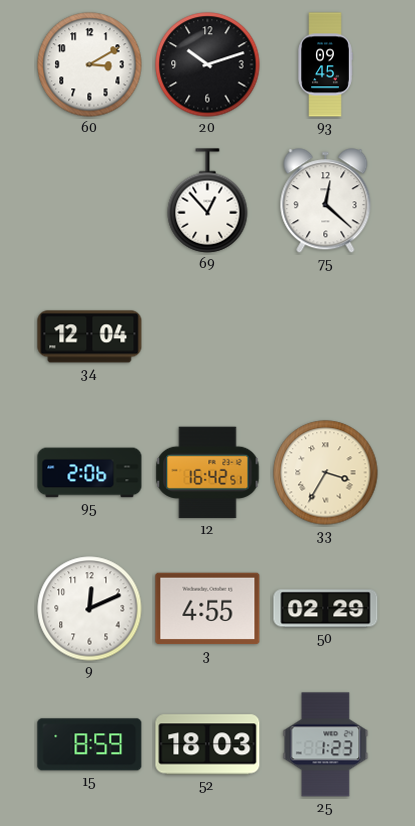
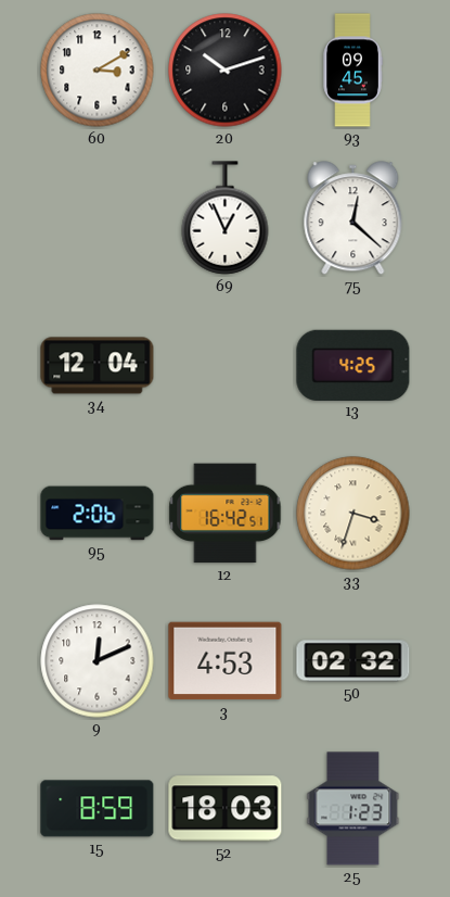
69: 12:53 -> 12:56 (226, 218)
13: none -> 4:25 (353, 365)
33: 3:35 -> 3:33 (353, 514)
3: 4:55 -> 4:53 (226, 661)
50: 02:29 -> 02:32 (353, 661)
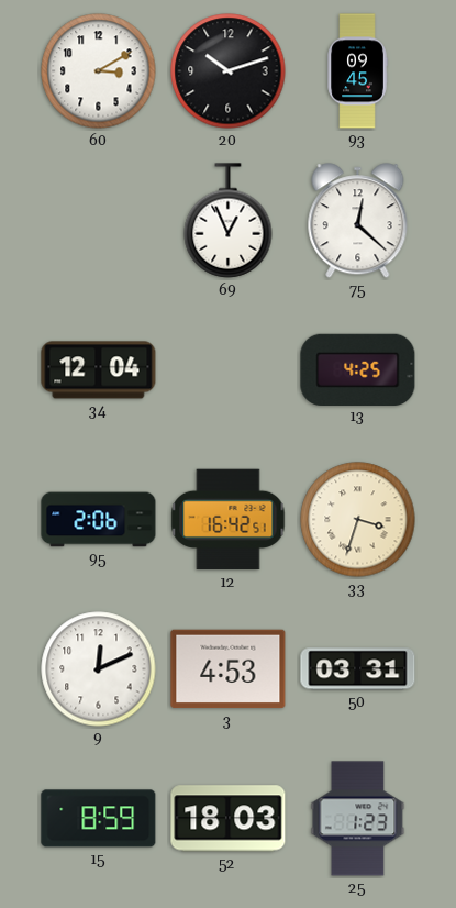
50: 02:32 -> 03:31 (358, 669)
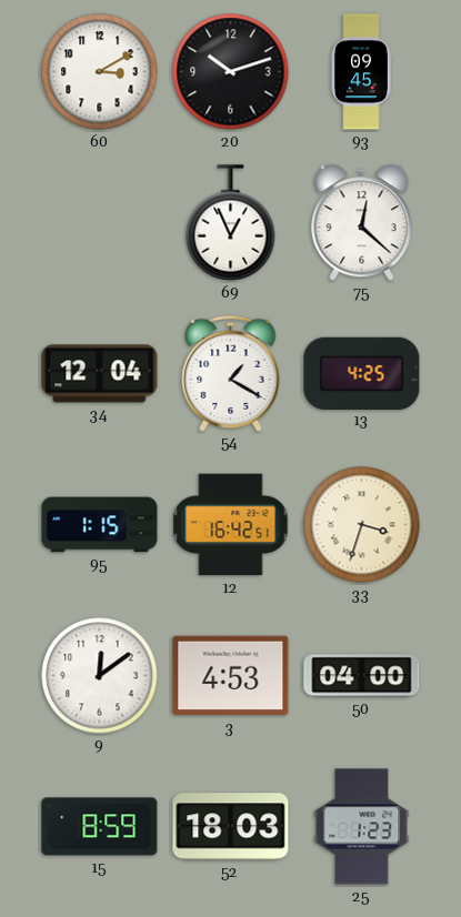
54: none -> 1:20 (231, 373)
95: 2:06 -> 1:15 (100, 525)
9: 12:11 -> 12:09 (100, 676)
50: 03:31 -> 04:00 (362, 676)
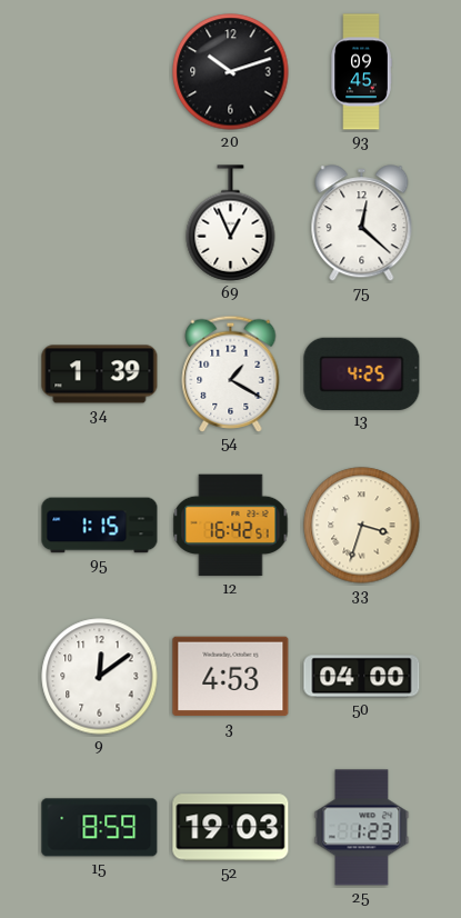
60: 3:10 -> none (100, 72)
34: 12:04 -> 1:39 (100, 375)
52: 18:03 -> 19:03 (231, 828)
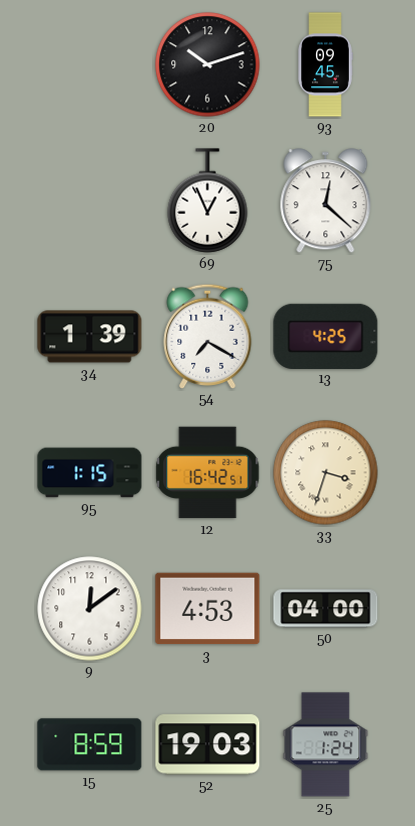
54: 1:20 -> 7:20 (208, 336)
25: 1:23 -> 1:24 (326, 745)
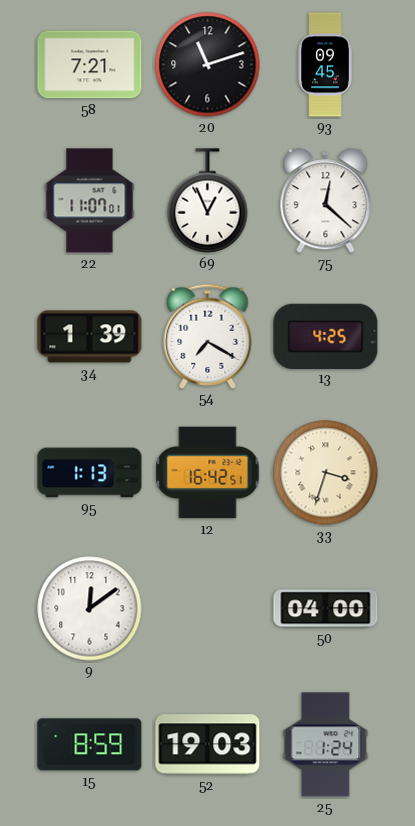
58: none -> 7:21 (90, 65)
20: 10:12 -> 11:12 (208, 65)
22: none -> 11:07 (90, 201)
95: 1:15 -> 1:13 (90, 473)
3: 4:53 -> none (208, 609)
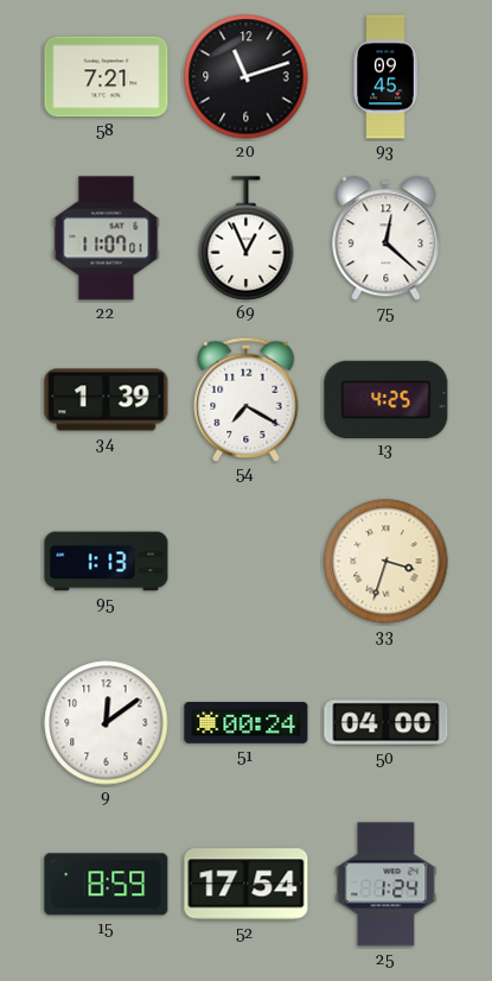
12: 16:42 -> none (208, 473)
51: none -> 00:24 (247, 723)
52: 19:03 -> 17:54 (247, 885)
